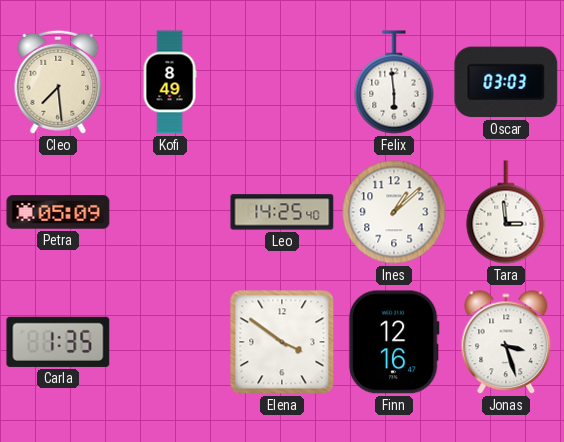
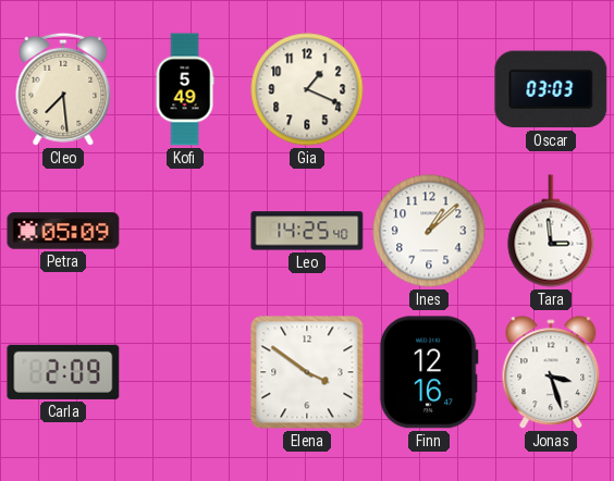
Kofi: 8:49 -> 5:49 (185, 89)
Gia: none -> 1:19 (307, 89)
Felix: 5:59 -> none (394, 82)
Carla: 1:35 -> 2:09 (63, 372)
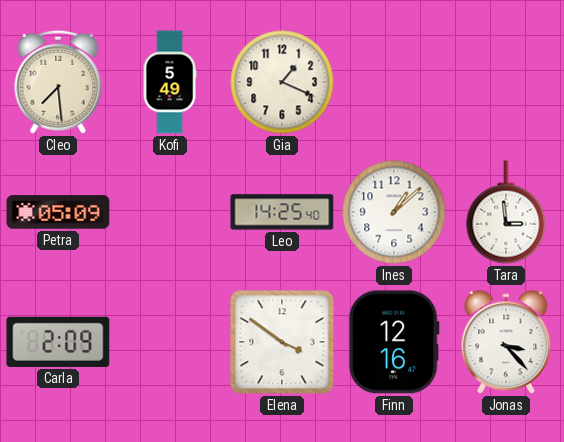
Oscar: 03:03 -> none (551, 89)
Jonas: 3:27 -> 3:23 (506, 343)
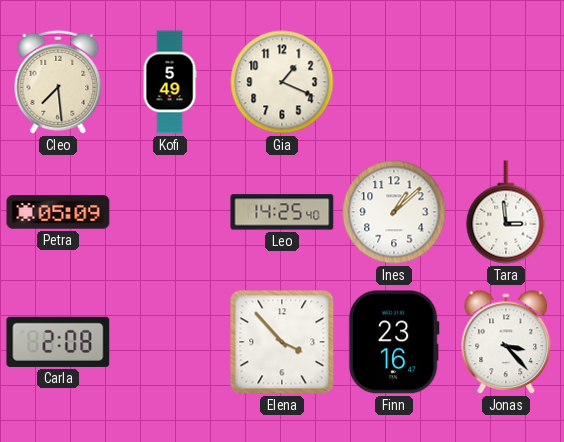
Carla: 2:09 -> 2:08 (58, 342)
Elena: 3:51 -> 3:53 (282, 342)
Finn: 12:16 -> 23:16 (394, 342)
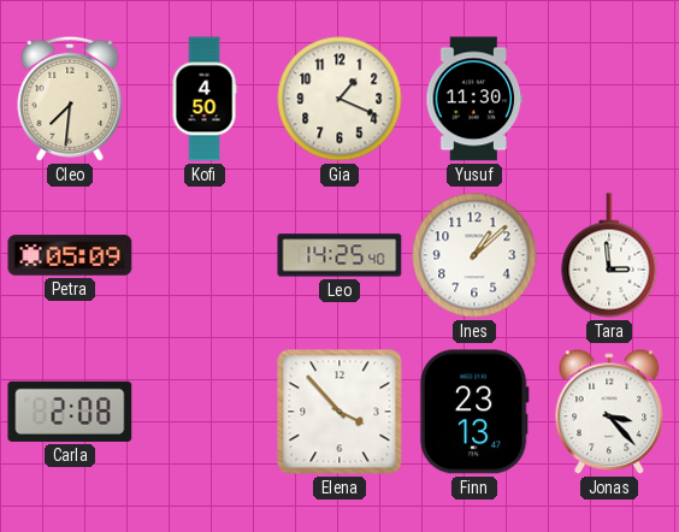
Cleo: 7:29 -> 7:31 (70, 99)
Kofi: 5:49 -> 4:50 (205, 99)
Yusuf: none -> 11:30 (474, 99)
Finn: 23:16 -> 23:13 (474, 412)
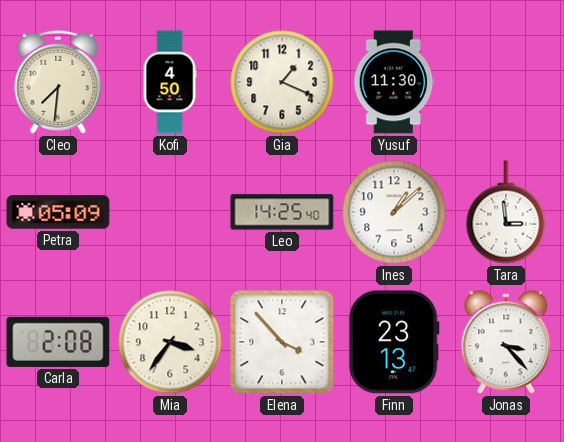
Mia: none -> 3:36 (170, 342)
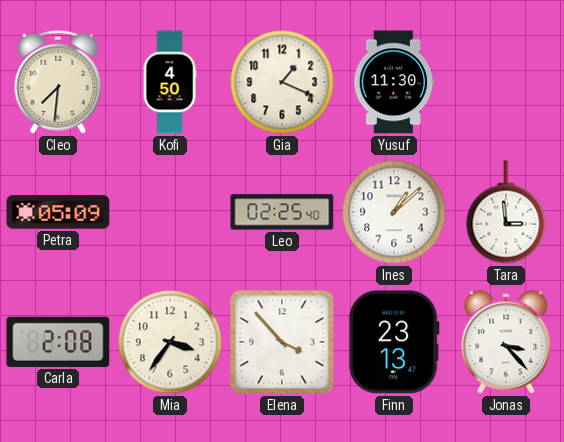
Leo: 14:25 -> 02:25 (282, 212)
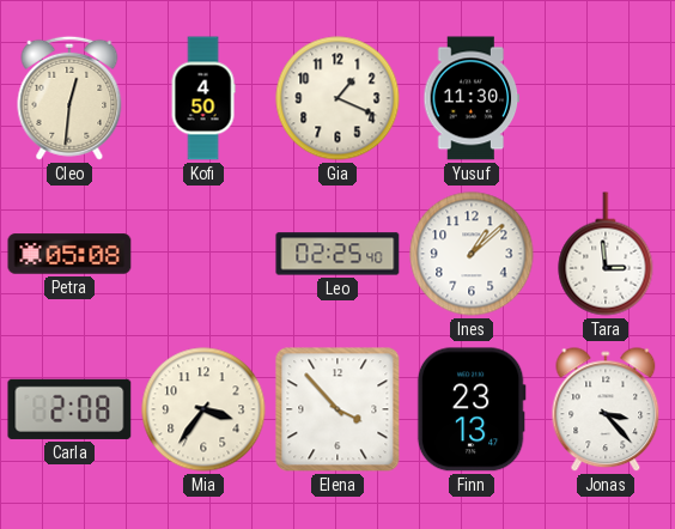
Cleo: 7:31 -> 12:31 (69, 98)
Petra: 05:09 -> 05:08 (69, 254)
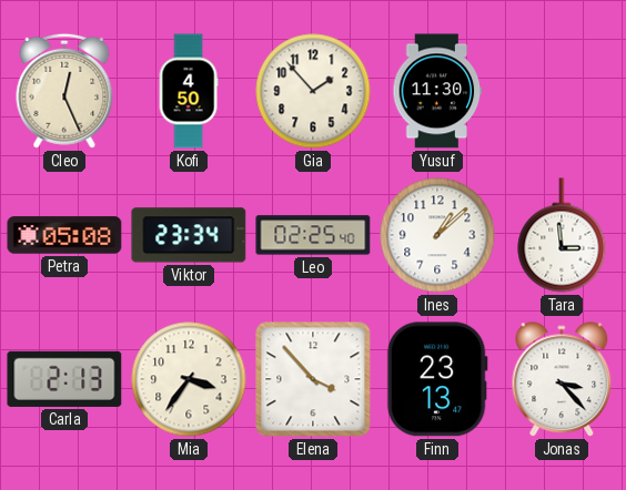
Cleo: 12:31 -> 12:26 (64, 91)
Gia: 1:19 -> 1:53 (313, 91)
Viktor: none -> 23:34 (189, 235)
Carla: 2:08 -> 2:13 (64, 379)
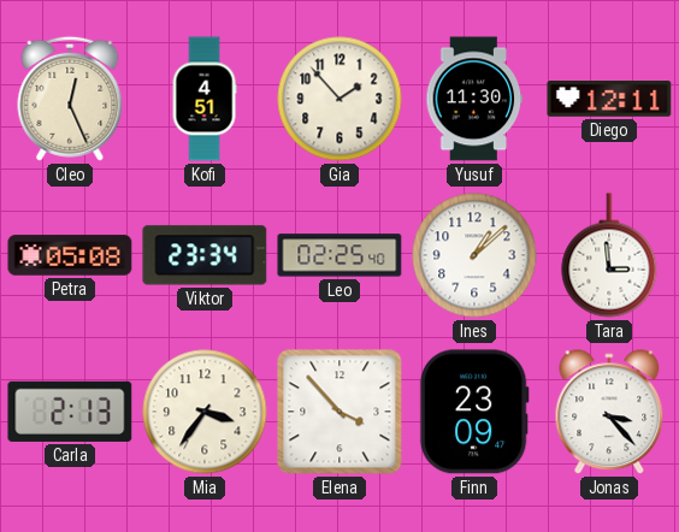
Kofi: 4:50 -> 4:51 (205, 99)
Diego: none -> 12:11 (609, 99)
Finn: 23:13 -> 23:09 (474, 412)
